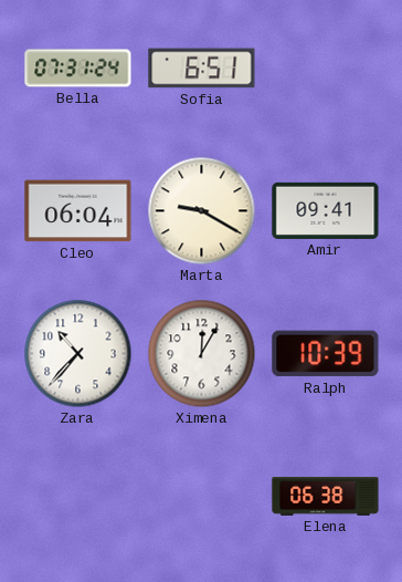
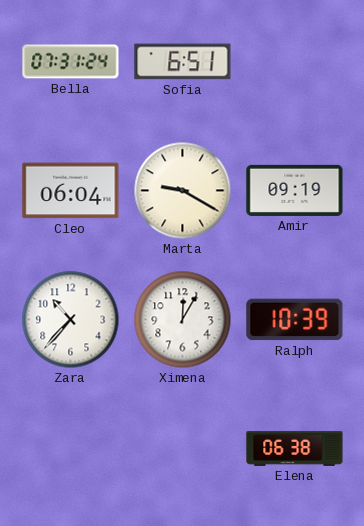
Amir: 09:41 -> 09:19 (295, 190)
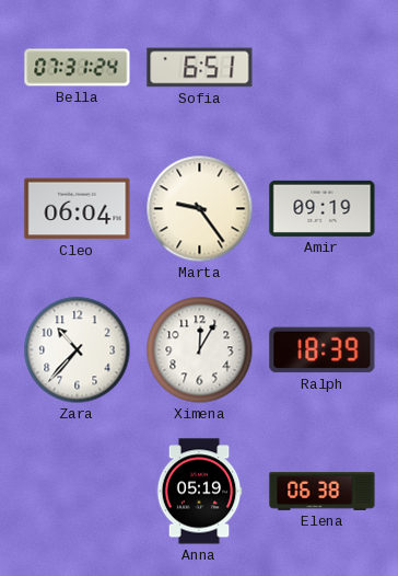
Marta: 9:20 -> 9:24 (200, 209)
Ralph: 10:39 -> 18:39 (323, 350)
Anna: none -> 05:19 (199, 492)
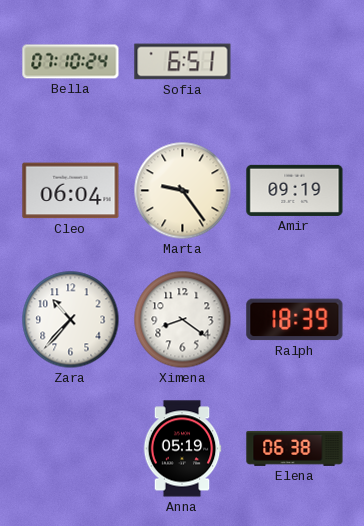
Bella: 07:31 -> 07:10 (71, 62)
Ximena: 12:05 -> 8:21 (183, 320)
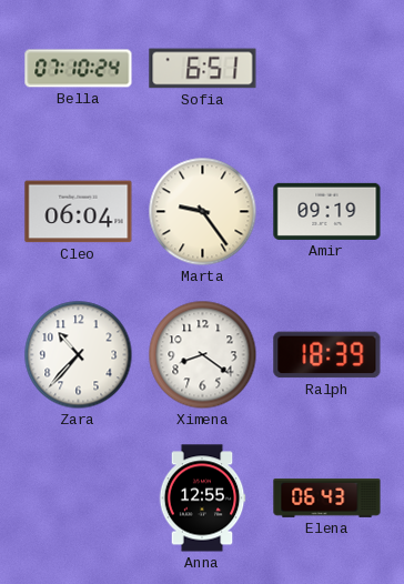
Anna: 05:19 -> 12:55 (202, 499)
Elena: 06:38 -> 06:43 (327, 497)
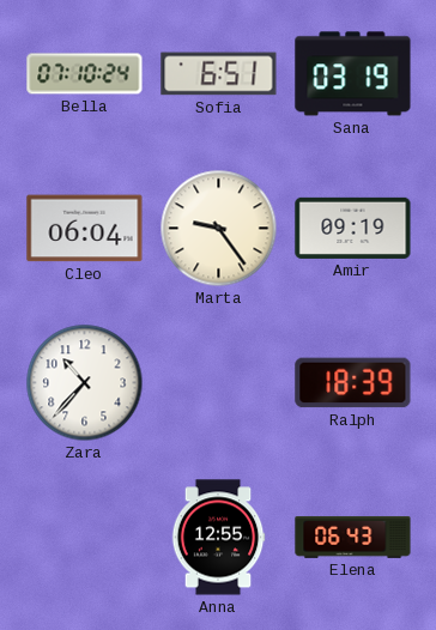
Sana: none -> 03:19 (353, 74)
Ximena: 8:21 -> none (203, 355)
